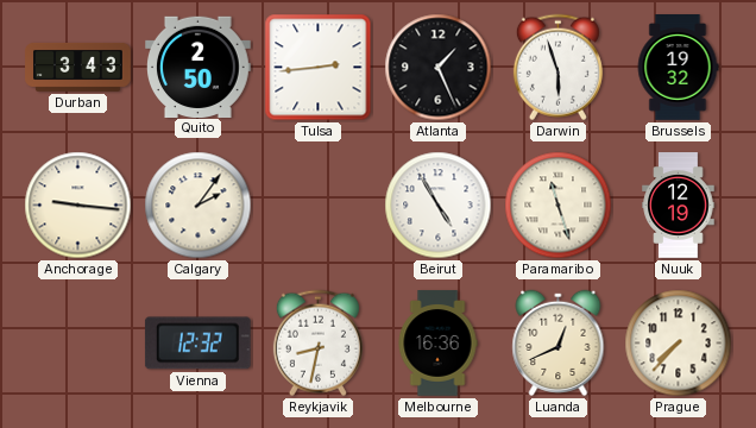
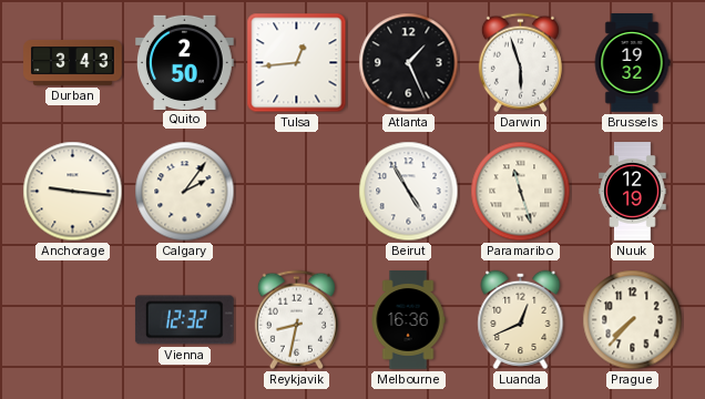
Tulsa: 2:44 -> 12:44 (297, 63)
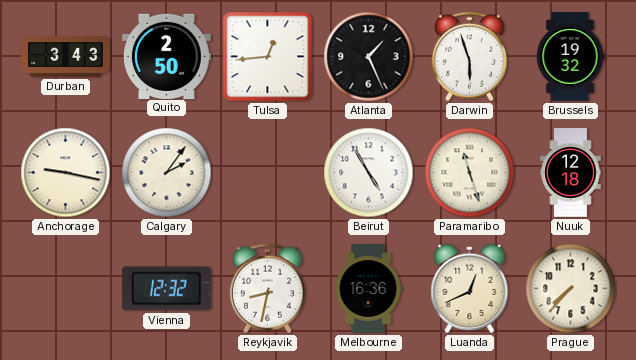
Anchorage: 9:16 -> 9:17 (66, 173)
Nuuk: 12:19 -> 12:18 (571, 173)
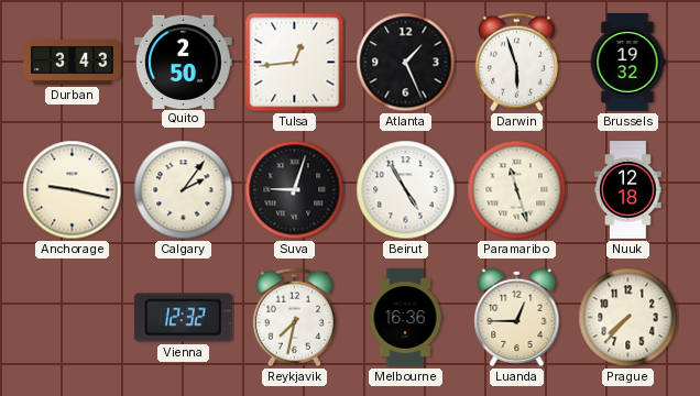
Suva: none -> 9:03 (295, 190)
Reykjavik: 8:32 -> 7:32 (294, 318)
Luanda: 12:41 -> 12:45 (517, 317)
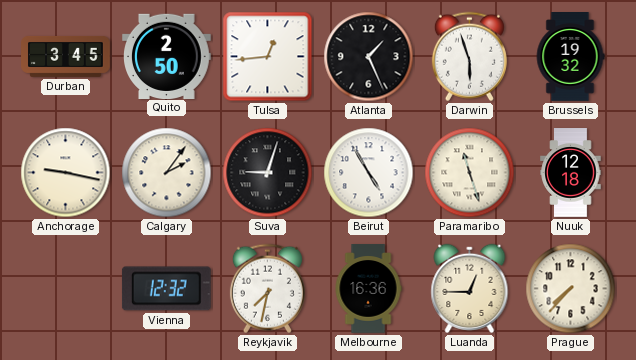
Durban: 3:43 -> 3:45 (66, 57)
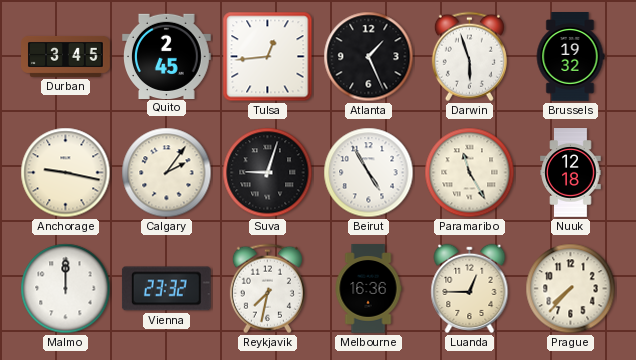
Quito: 2:50 -> 2:45 (167, 56)
Paramaribo: 11:27 -> 11:25 (470, 173)
Malmo: none -> 12:00 (66, 289)
Vienna: 12:32 -> 23:32 (166, 289)
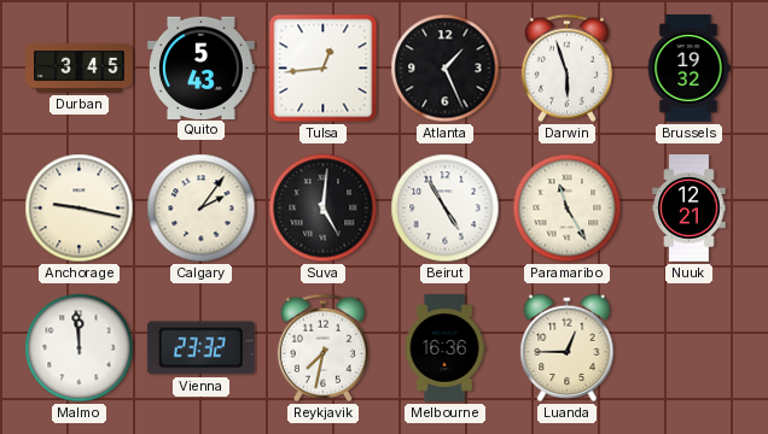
Quito: 2:45 -> 5:43 (202, 68)
Suva: 9:03 -> 5:01 (324, 209)
Nuuk: 12:18 -> 12:21 (690, 209)
Malmo: 12:00 -> 11:59 (80, 348)
Prague: 7:37 -> none (571, 289)
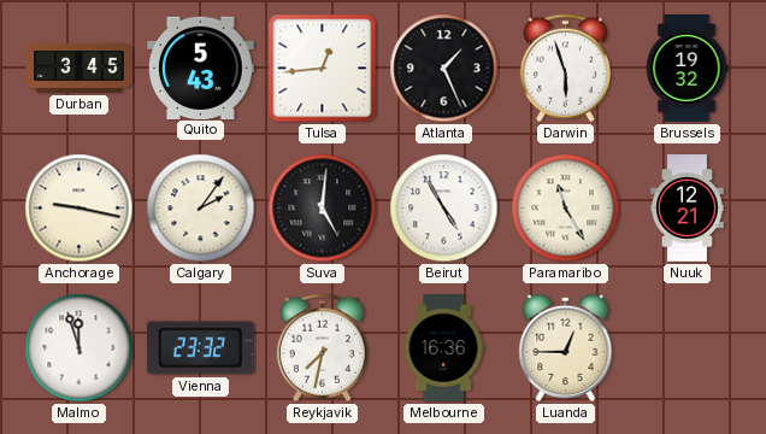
Malmo: 11:59 -> 11:57 (79, 348)
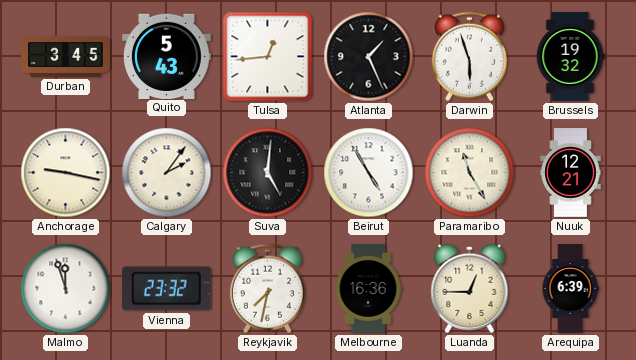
Arequipa: none -> 6:39 (570, 289)
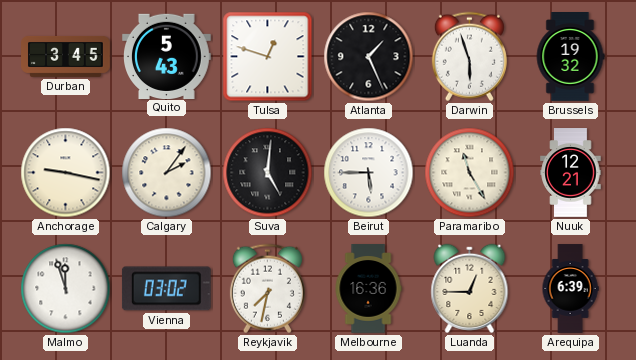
Tulsa: 12:44 -> 12:48 (268, 57)
Beirut: 4:55 -> 5:45 (369, 173)
Vienna: 23:32 -> 03:02 (166, 289)
